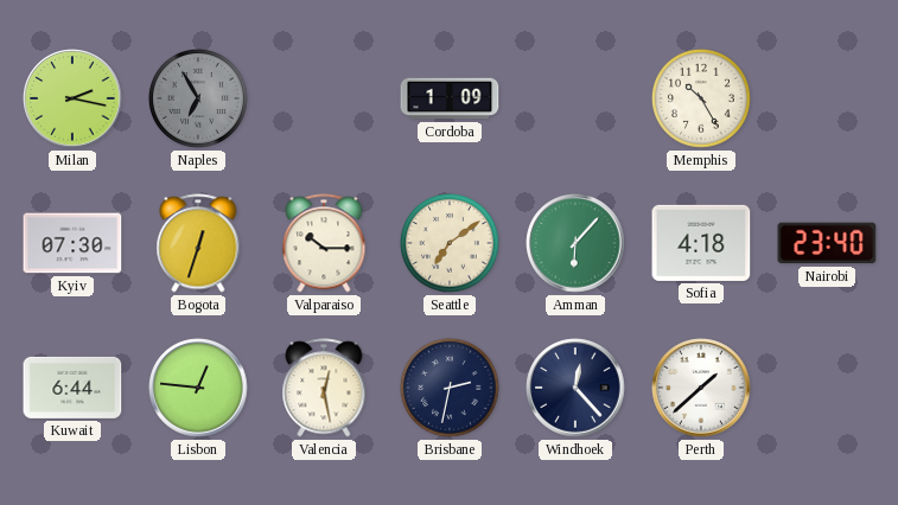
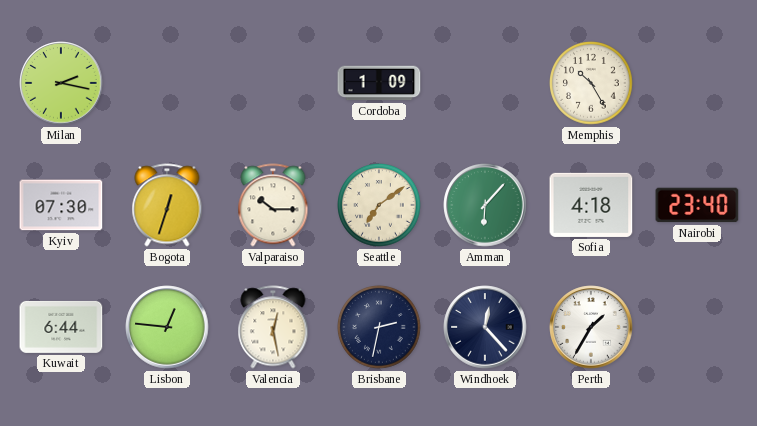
Naples: 6:55 -> none (199, 100)
Perth: 1:38 -> 1:35 (591, 327)
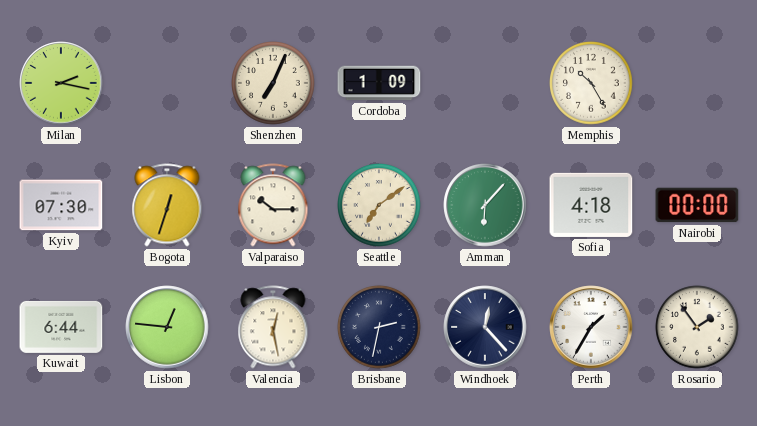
Shenzhen: none -> 7:04 (274, 84)
Nairobi: 23:40 -> 00:00 (697, 205)
Rosario: none -> 1:54 (698, 328)
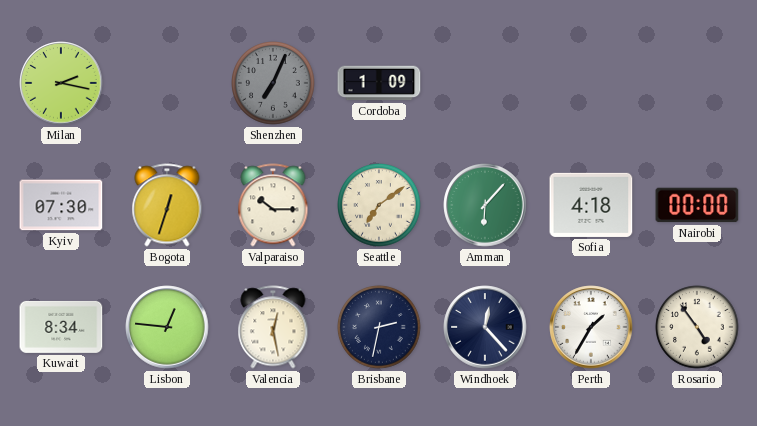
Shenzhen dial: cream -> grey (274, 84)
Memphis: 10:25 -> none (592, 84)
Kuwait: 6:44 -> 8:34 (61, 327)
Rosario: 1:54 -> 4:54 (698, 328)
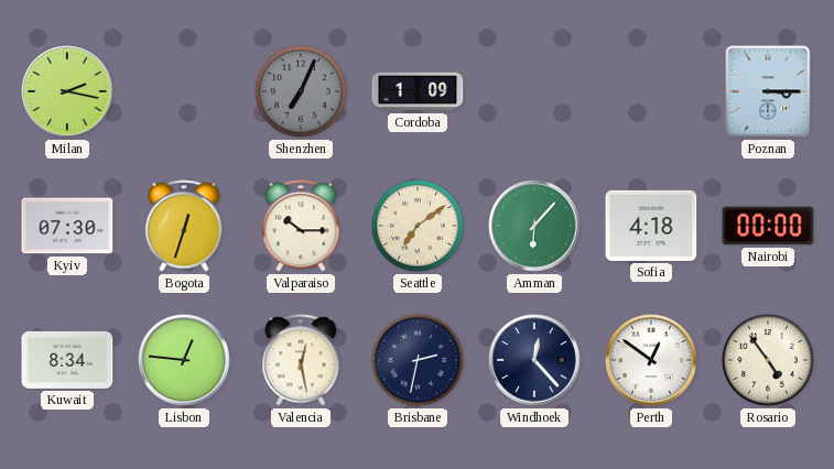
Poznan: none -> 3:15 (768, 91)
Perth: 1:35 -> 12:51 (651, 360)
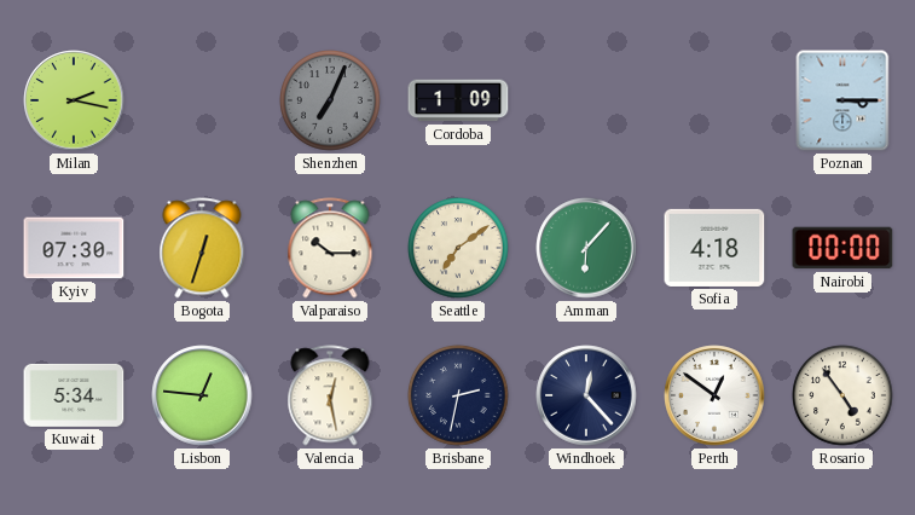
Kuwait: 8:34 -> 5:34 (74, 395)
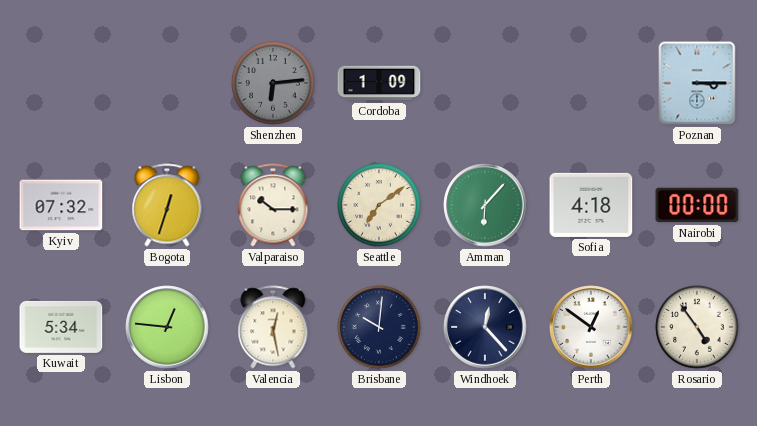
Milan: 2:17 -> none (74, 100)
Shenzhen: 7:04 -> 6:14 (274, 84)
Kyiv: 07:30 -> 07:32 (61, 205)
Brisbane: 2:32 -> 10:01 (380, 328)
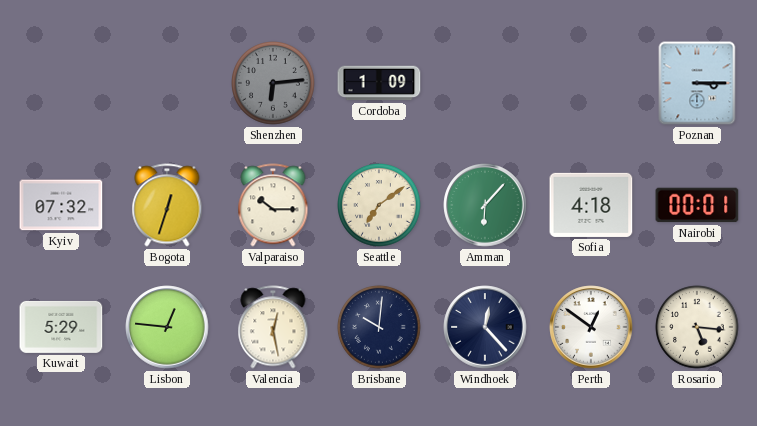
Nairobi: 00:00 -> 00:01 (697, 205)
Kuwait: 5:34 -> 5:29 (61, 327)
Rosario: 4:54 -> 5:16 (698, 328)
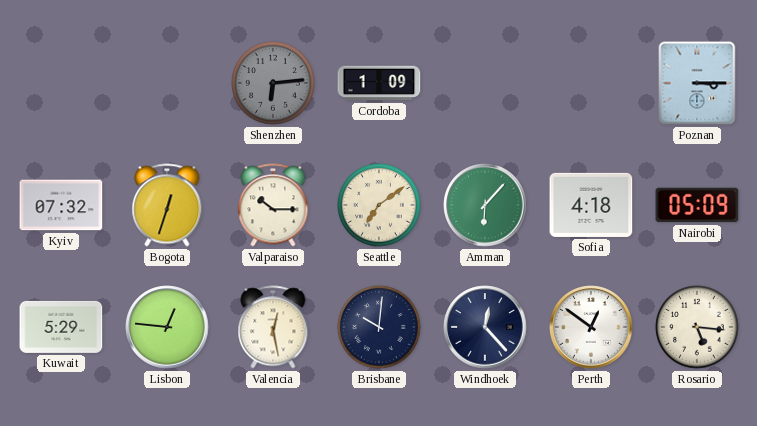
Nairobi: 00:01 -> 05:09 (697, 205)
